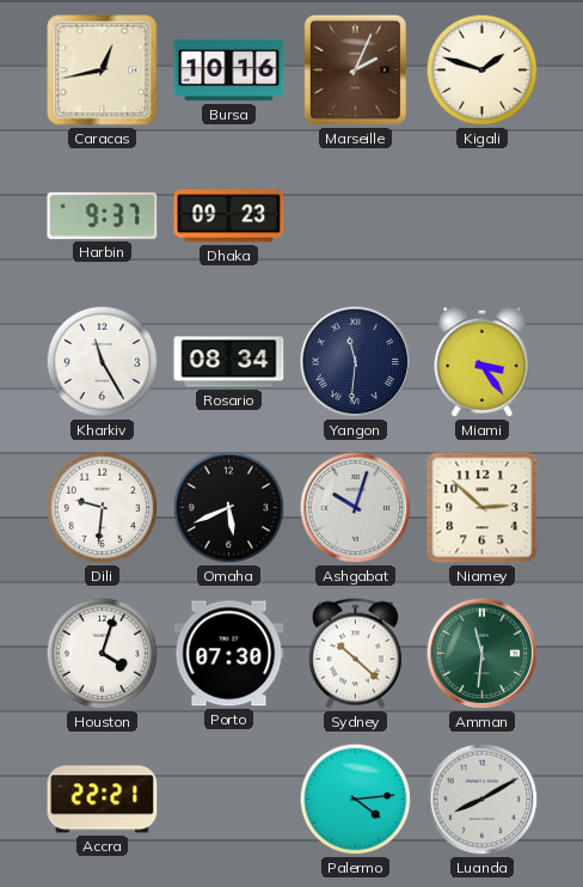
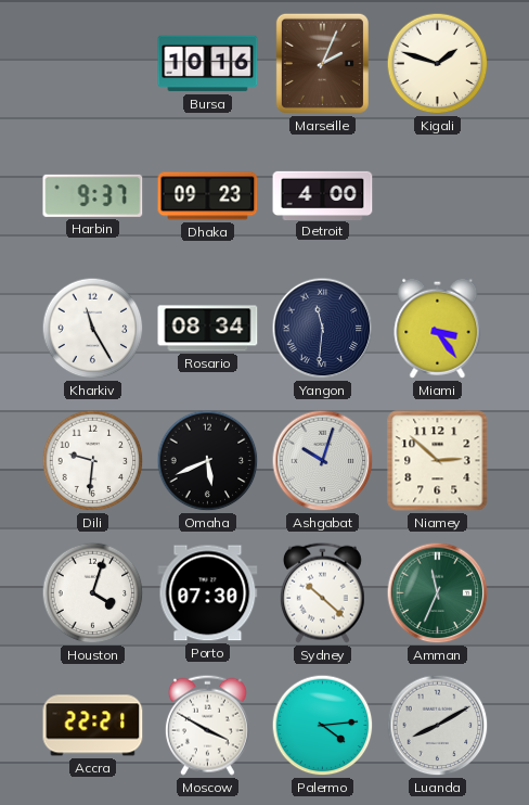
Caracas: 12:43 -> none (103, 71)
Detroit: none -> 4:00 (323, 195)
Amman: 11:31 -> 11:34 (438, 593)
Moscow: none -> 3:50 (207, 725)
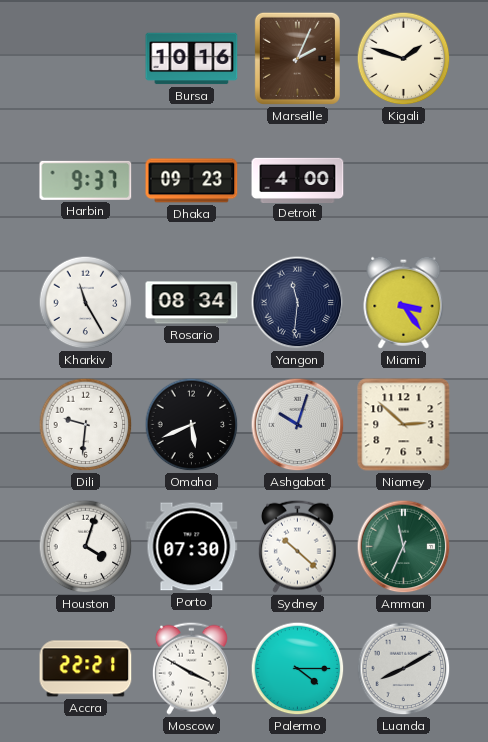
Palermo: 4:14 -> 4:15 (298, 669)
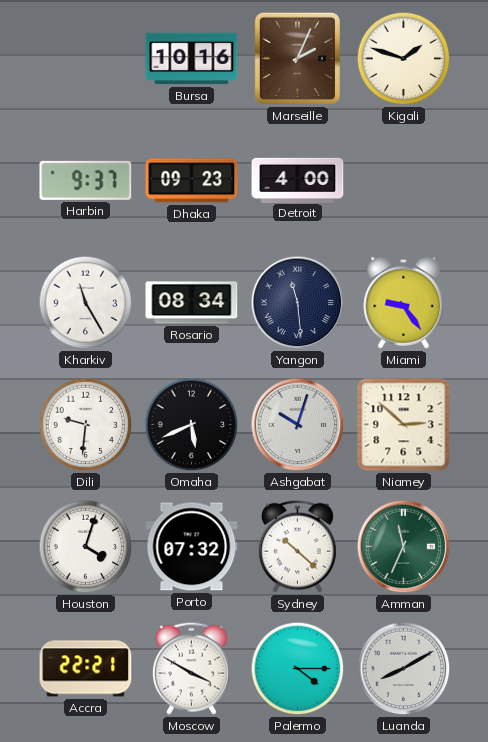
Yangon: 11:31 -> 11:29 (298, 303)
Miami: 3:24 -> 9:24 (404, 302)
Porto: 07:30 -> 07:32 (192, 547)
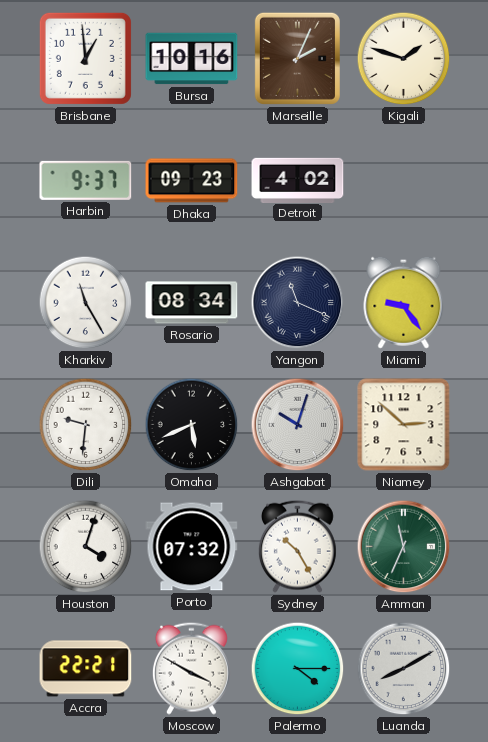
Brisbane: none -> 12:59 (85, 58)
Detroit: 4:00 -> 4:02 (298, 180)
Yangon: 11:29 -> 11:19 (298, 303)
Sydney: 10:22 -> 10:25 (297, 546)
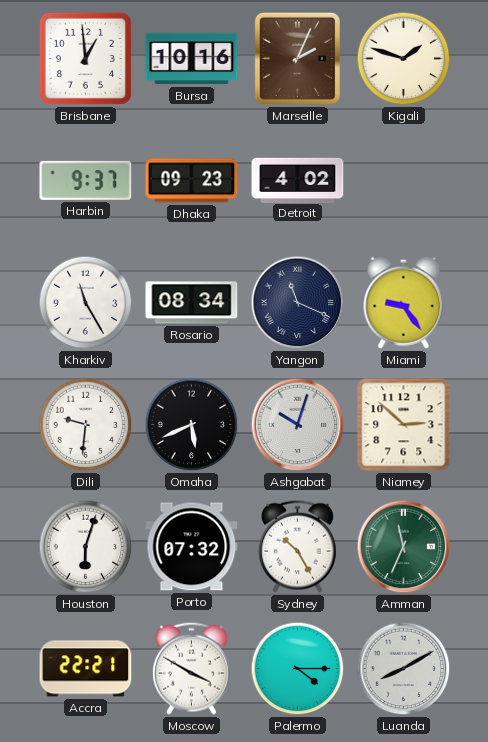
Houston: 4:03 -> 6:03 (86, 547)
